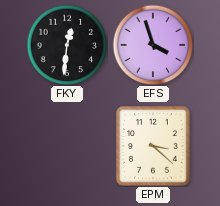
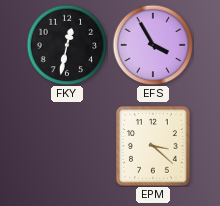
FKY: 12:31 -> 12:32 (67, 45)
EFS: 3:57 -> 3:55 (153, 45)
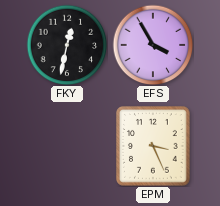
EPM: 3:22 -> 3:26 (154, 146)
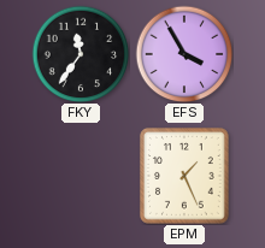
FKY: 12:32 -> 11:36 (81, 54)
EPM: 3:26 -> 1:26 (185, 176)
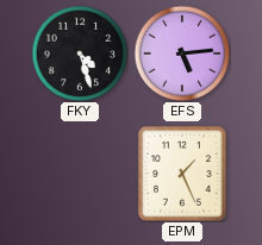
FKY: 11:36 -> 4:27 (80, 54)
EFS: 3:55 -> 5:14 (182, 54)
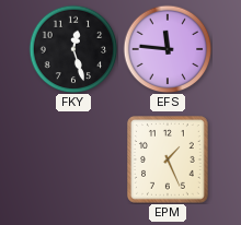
FKY: 4:27 -> 12:27 (73, 49)
EFS: 5:14 -> 11:46 (168, 49)
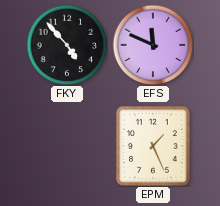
FKY: 12:27 -> 4:53 (67, 45)
EFS: 11:46 -> 11:49 (153, 45)
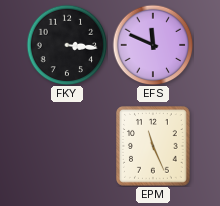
FKY: 4:53 -> 3:16 (67, 45)
EPM: 1:26 -> 11:26 (154, 146)
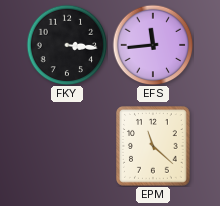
EFS: 11:49 -> 11:44 (153, 45)
EPM: 11:26 -> 11:22 (154, 146)
